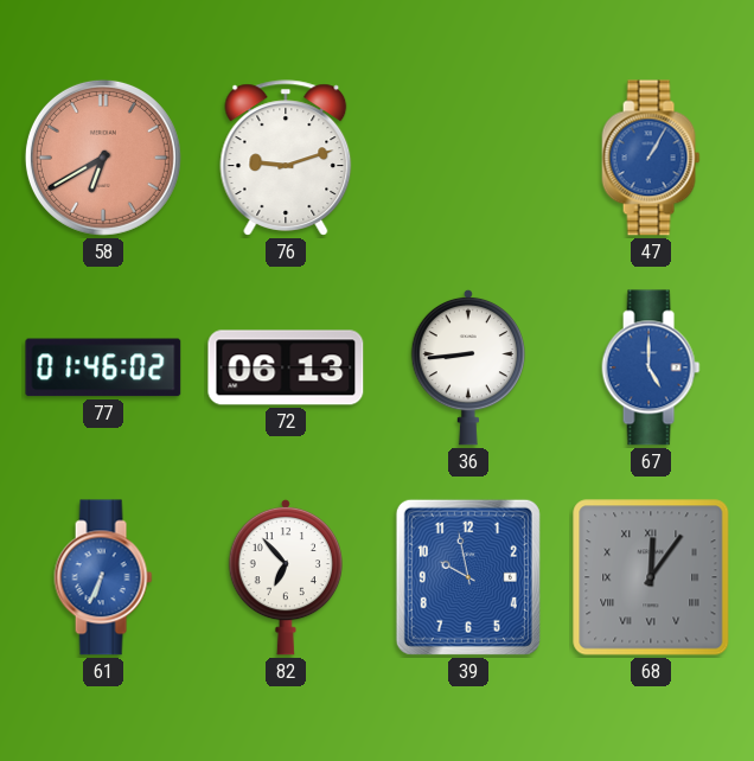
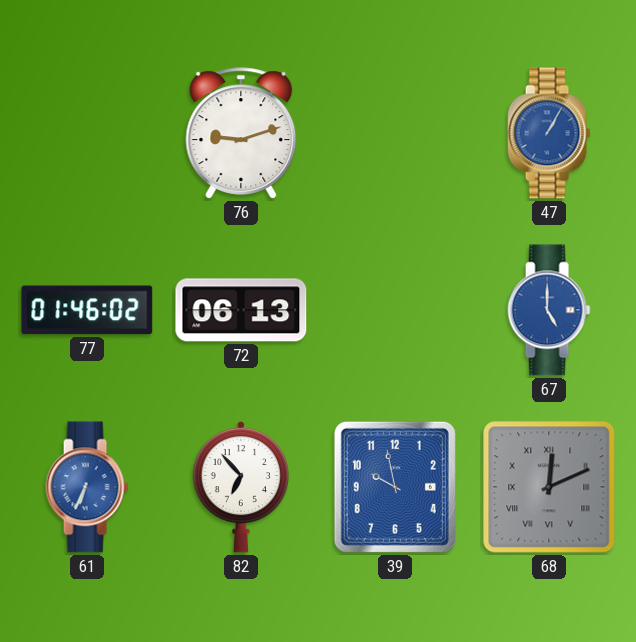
58: 6:40 -> none (103, 158)
36: 8:44 -> none (467, 367)
68: 12:06 -> 12:11 (549, 487)
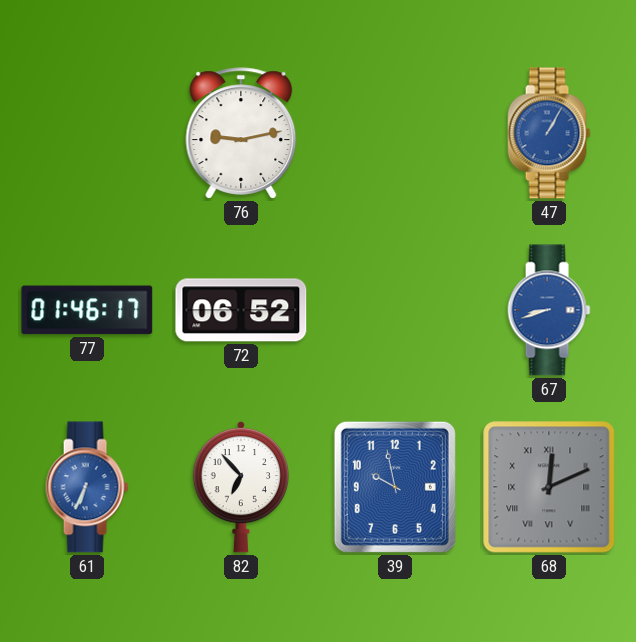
76: 9:12 -> 9:13 (241, 133)
77: 01:46:02 -> 01:46:17 (87, 310)
72: 06:13 -> 06:52 (241, 310)
67: 5:00 -> 8:42 (549, 310)
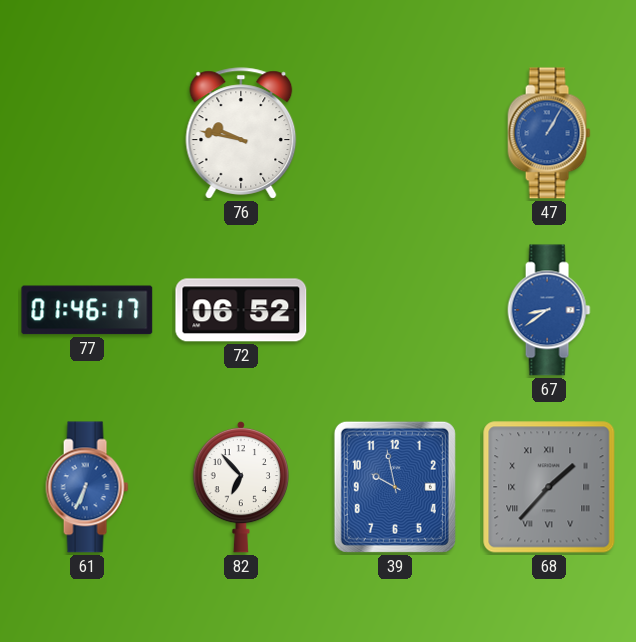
76: 9:13 -> 9:47 (241, 133)
67: 8:42 -> 8:39 (549, 310)
68: 12:11 -> 1:37 (549, 487)
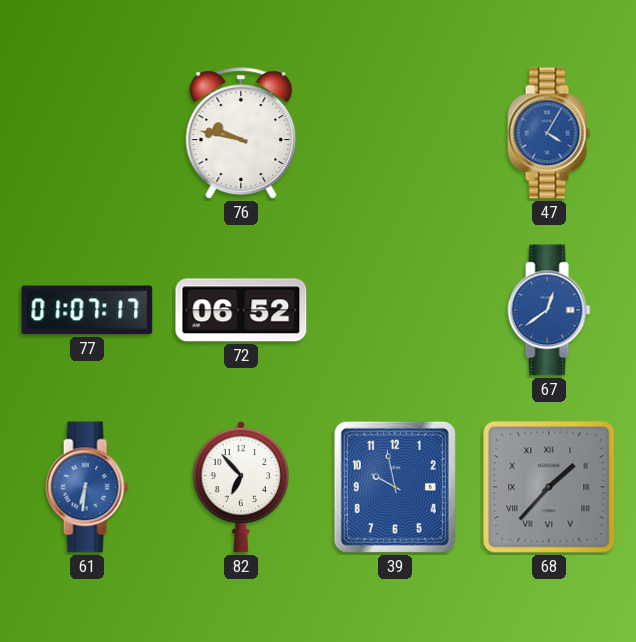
47: 1:05 -> 4:05 (549, 133)
77: 01:46 -> 01:07 (87, 310)
67: 8:39 -> 12:39 (549, 310)
61: 6:34 -> 6:31 (87, 487)
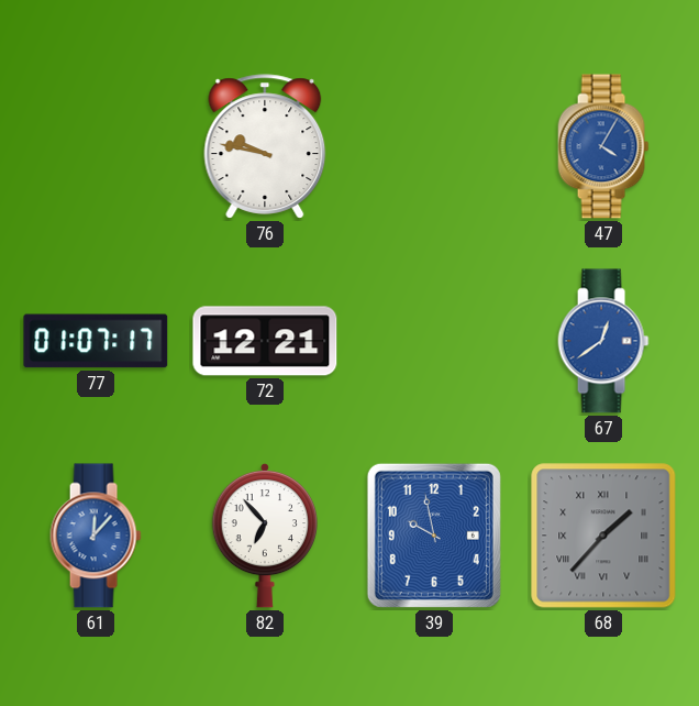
72: 06:52 -> 12:21 (265, 341)
61: 6:31 -> 12:07 (96, 536)
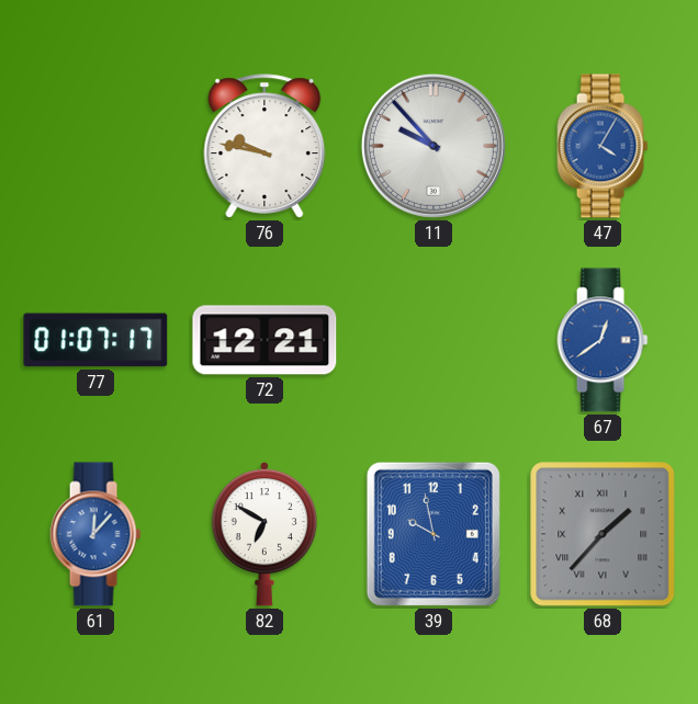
11: none -> 9:53 (434, 146)
82: 6:53 -> 6:50 (263, 534)
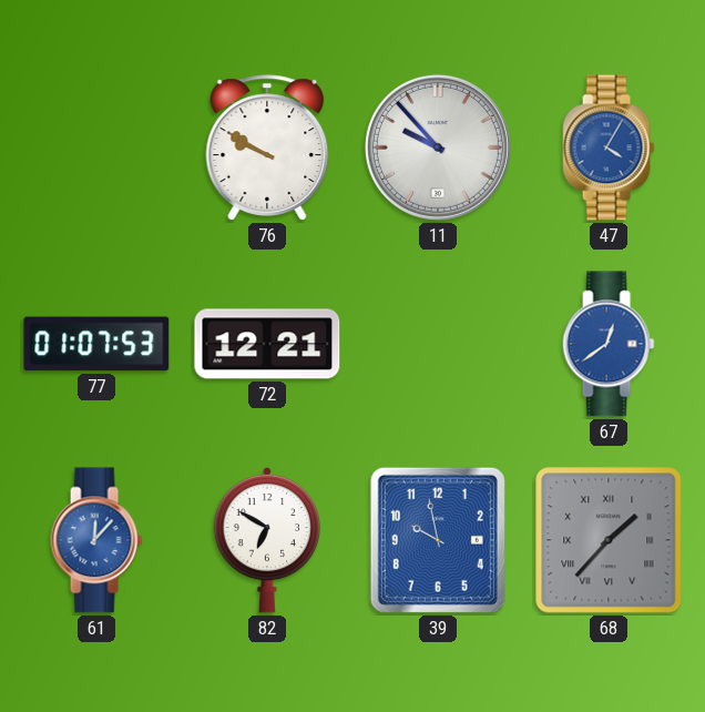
76: 9:47 -> 9:50 (267, 148)
77: 01:07:17 -> 01:07:53 (96, 344)
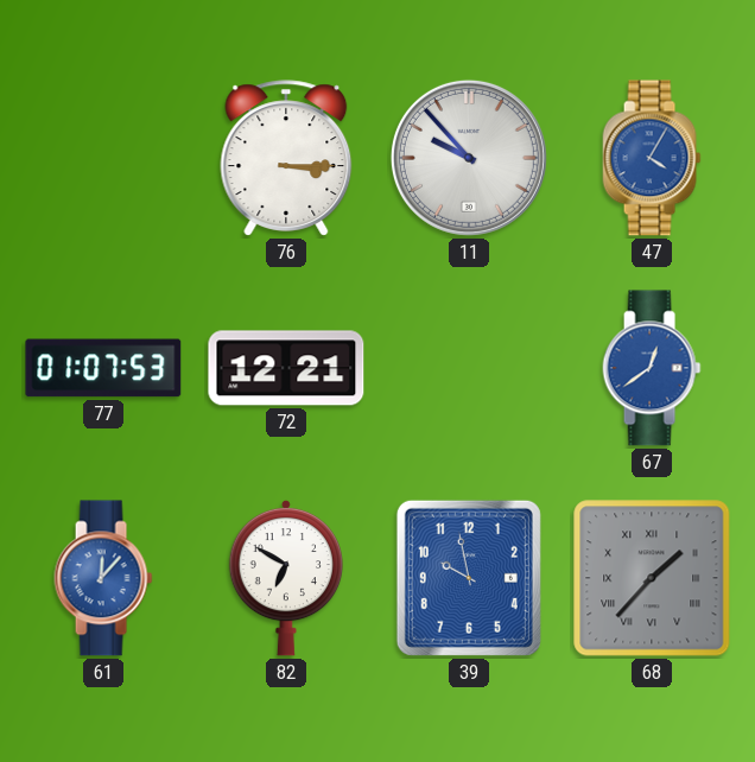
76: 9:50 -> 3:15 (286, 158)
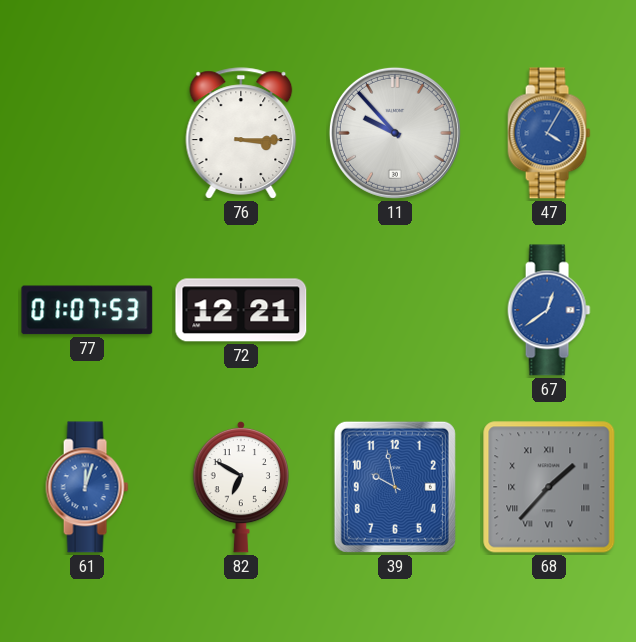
61: 12:07 -> 12:03 (87, 487)
